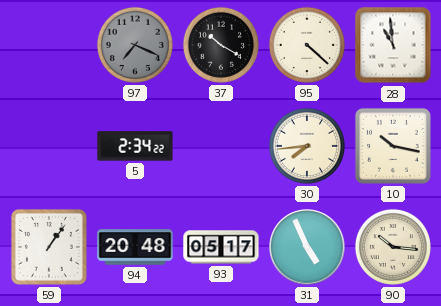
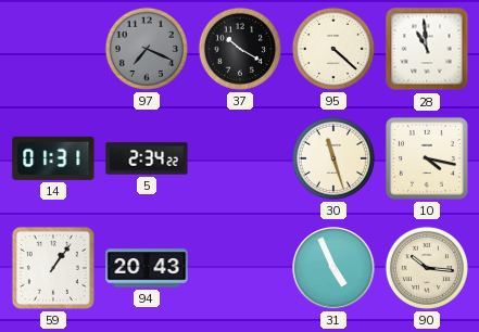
14: none -> 01:31 (53, 158)
30: 7:44 -> 11:27 (333, 158)
10: 10:17 -> 4:17 (427, 158)
94: 20:48 -> 20:43 (147, 268)
93: 05:17 -> none (221, 247)
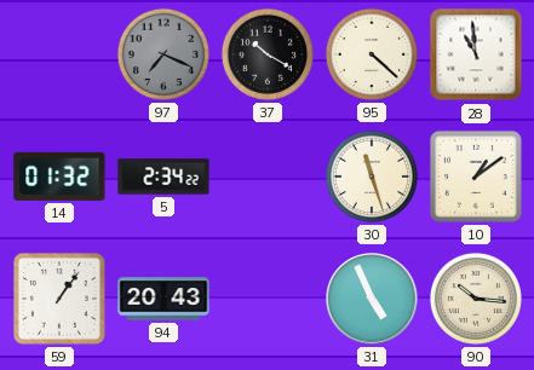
14: 01:31 -> 01:32 (59, 177)
10: 4:17 -> 1:09 (476, 177)
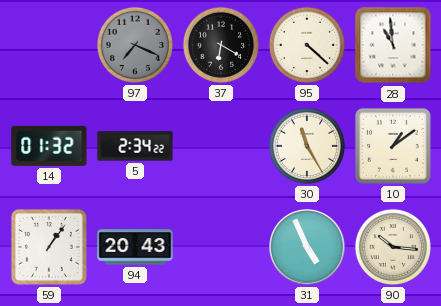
37: 10:20 -> 6:20 (221, 45)
30: 11:27 -> 11:25 (307, 146)
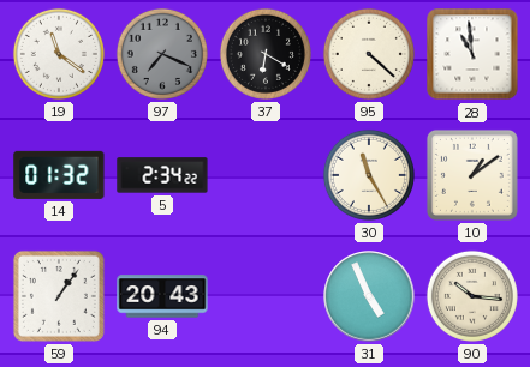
19: none -> 11:21 (59, 54)
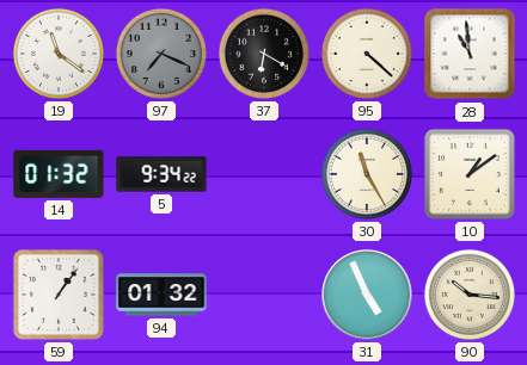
5: 2:34 -> 9:34 (161, 174)
94: 20:43 -> 01:32 (161, 295)
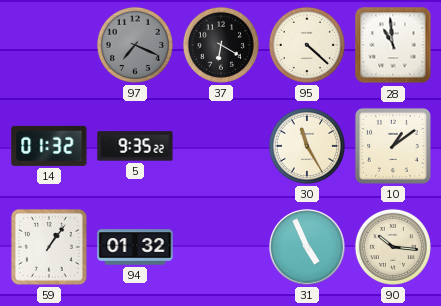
19: 11:21 -> none (59, 54)
5: 9:34 -> 9:35 (135, 146)
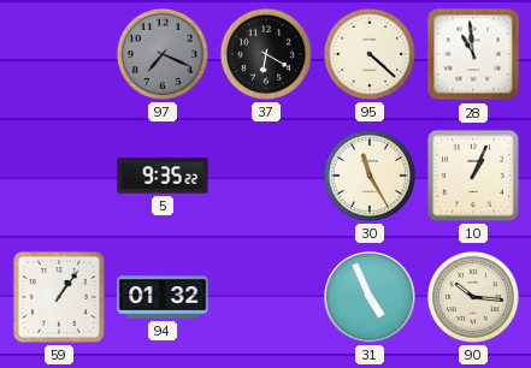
14: 01:32 -> none (49, 146)
10: 1:09 -> 1:04 (473, 176)
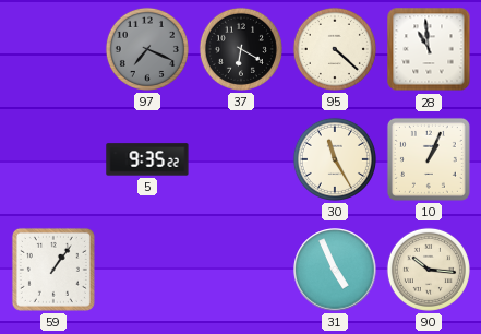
94: 01:32 -> none (163, 297)
